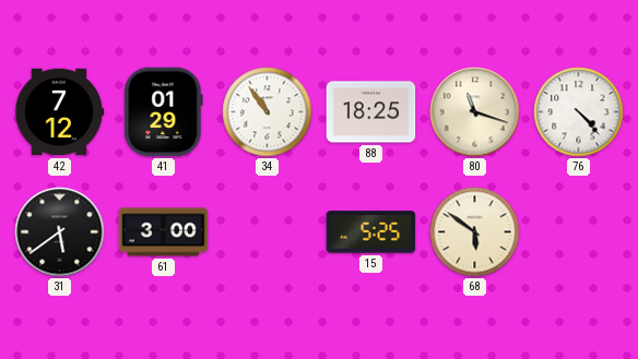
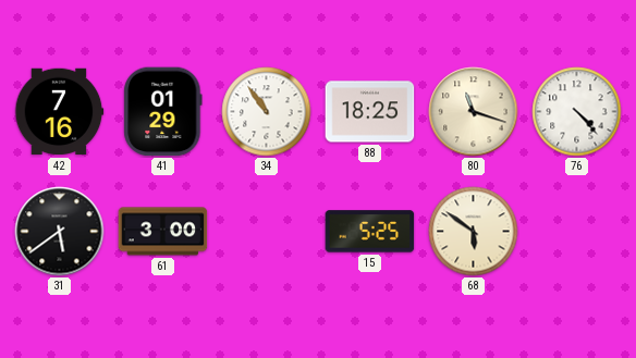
42: 7:12 -> 7:16 (59, 112)
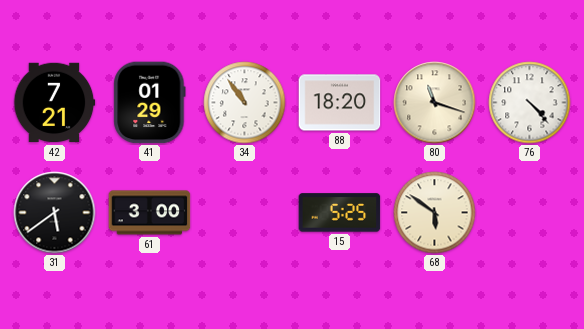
42: 7:16 -> 7:21 (54, 103)
88: 18:25 -> 18:20 (340, 103)
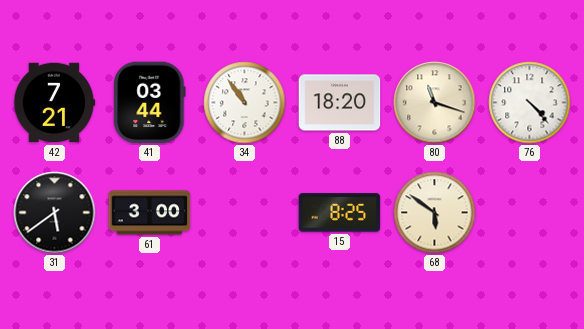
41: 01:29 -> 03:44 (150, 103)
15: 5:25 -> 8:25 (340, 213)
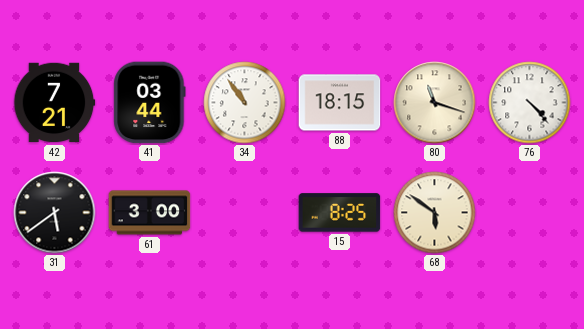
88: 18:20 -> 18:15 (340, 103)
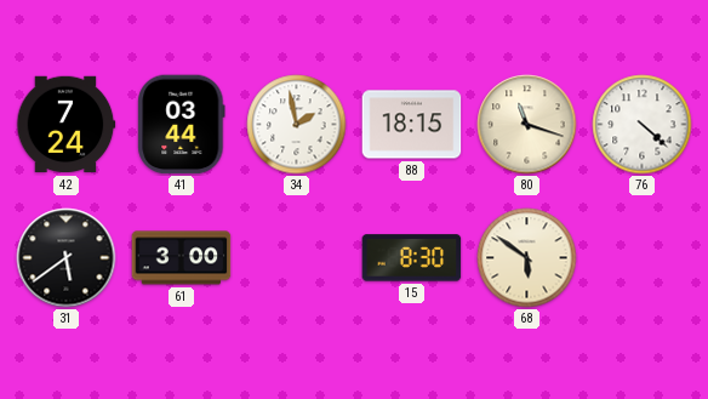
42: 7:21 -> 7:24 (65, 125)
34: 10:54 -> 1:58 (297, 125)
76: 4:23 -> 4:22 (643, 125)
15: 8:25 -> 8:30 (412, 258)
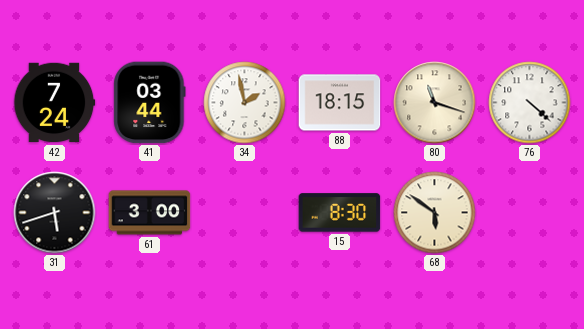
31: 5:39 -> 5:42 (55, 213)
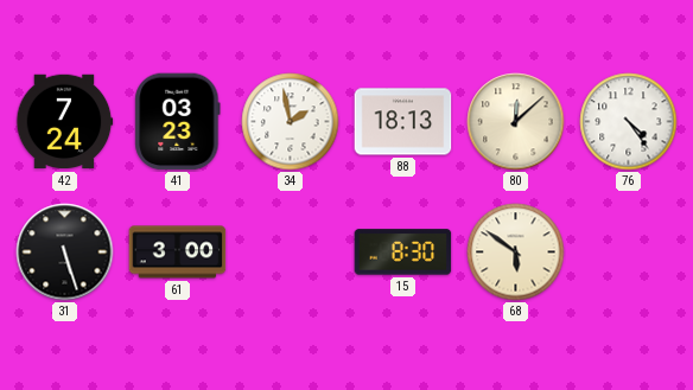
41: 03:44 -> 03:23 (178, 122)
88: 18:15 -> 18:13 (403, 122)
80: 11:18 -> 12:08 (516, 122)
76: 4:22 -> 4:24 (629, 122)
31: 5:42 -> 5:27 (65, 252)
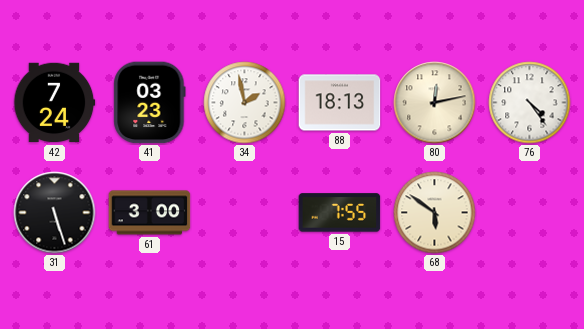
80: 12:08 -> 12:13 (435, 103)
15: 8:30 -> 7:55 (340, 213)
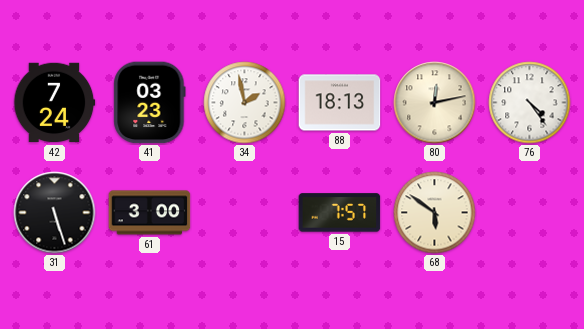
15: 7:55 -> 7:57 (340, 213)
